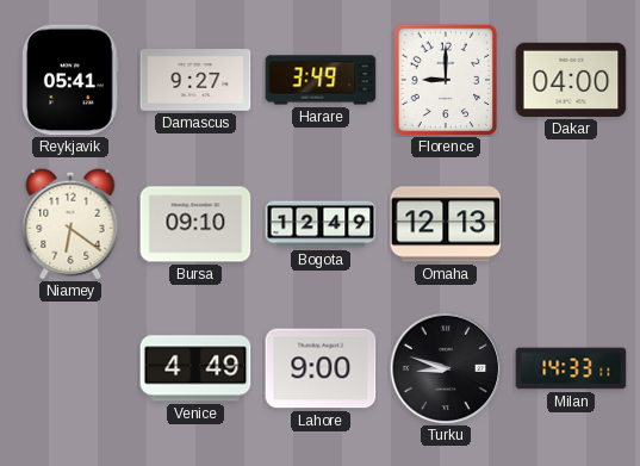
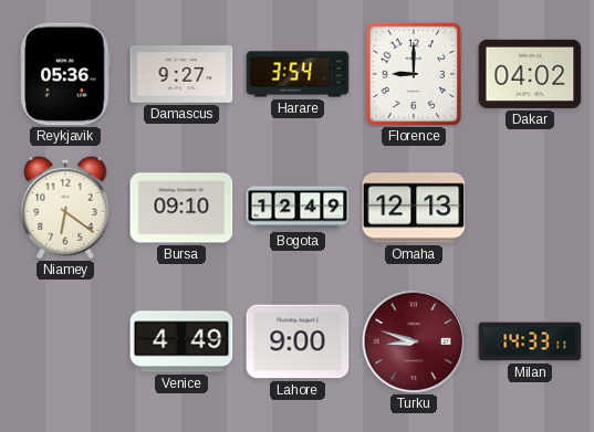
Reykjavik: 05:41 -> 05:36 (65, 74)
Harare: 3:49 -> 3:54 (298, 74)
Dakar: 04:00 -> 04:02 (530, 74)
Turku dial: black -> burgundy (414, 341)
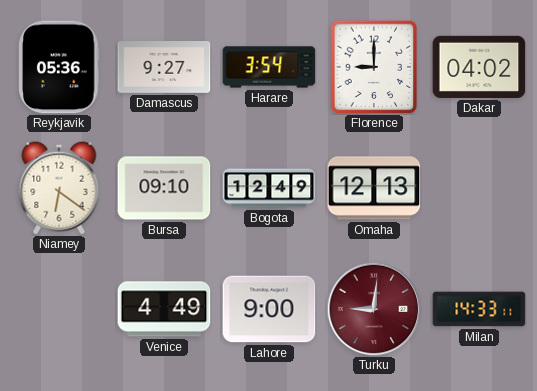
Turku: 8:48 -> 9:01 (374, 309)
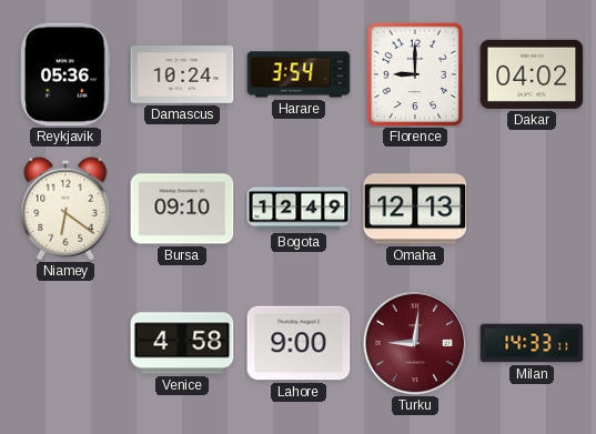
Damascus: 9:27 -> 10:24 (182, 75)
Venice: 4:49 -> 4:58 (182, 343)
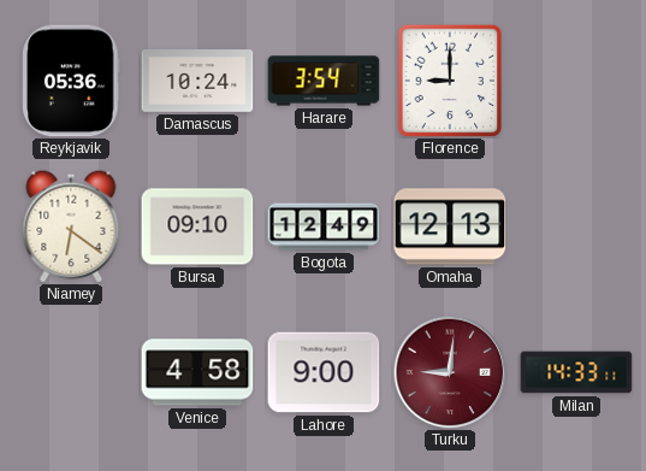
Dakar: 04:02 -> none (532, 74)
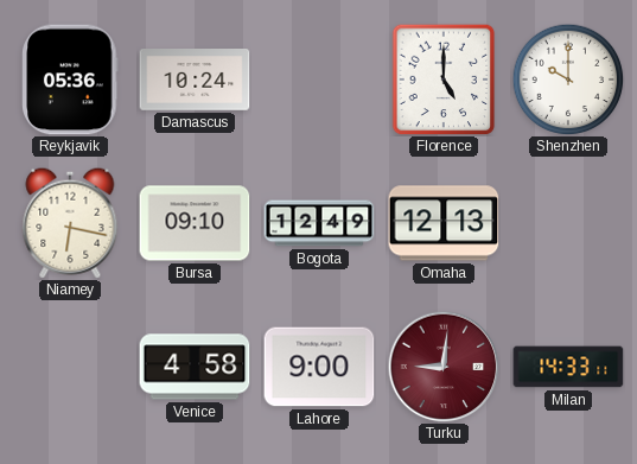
Harare: 3:54 -> none (324, 81)
Florence: 9:00 -> 5:00 (444, 80)
Shenzhen: none -> 10:00 (568, 80)
Niamey: 6:21 -> 6:17 (70, 223)
